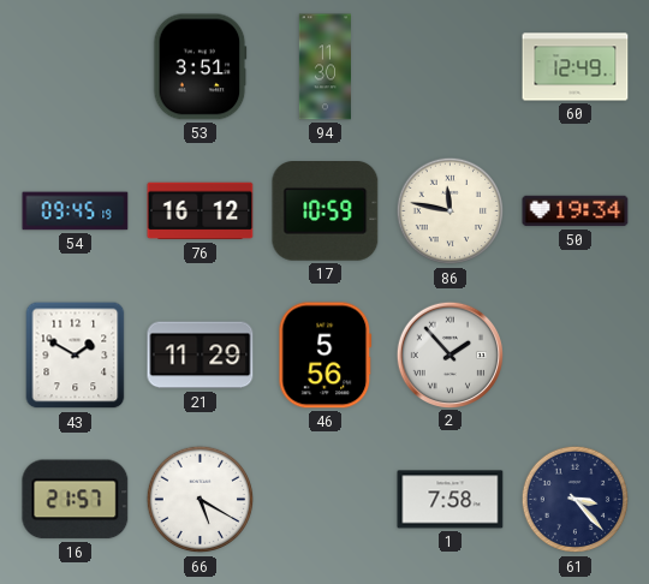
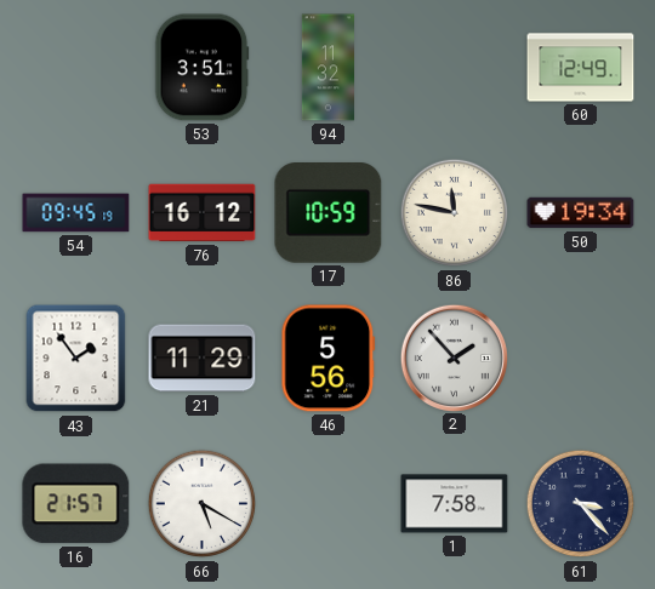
94: 11:30 -> 11:32 (329, 68)
43: 1:50 -> 1:54 (76, 359)
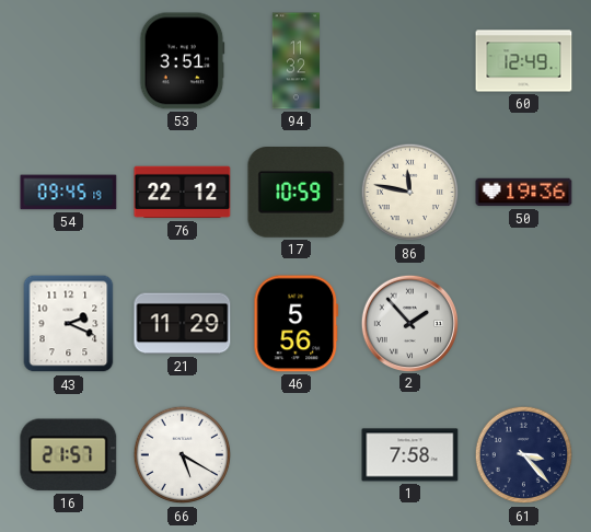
76: 16:12 -> 22:12 (183, 193)
50: 19:34 -> 19:36 (524, 193)
43: 1:54 -> 2:19 (69, 324)
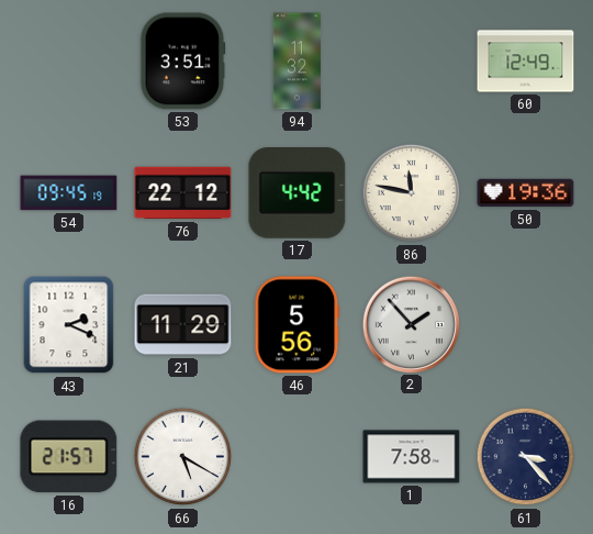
17: 10:59 -> 4:42 (298, 193)
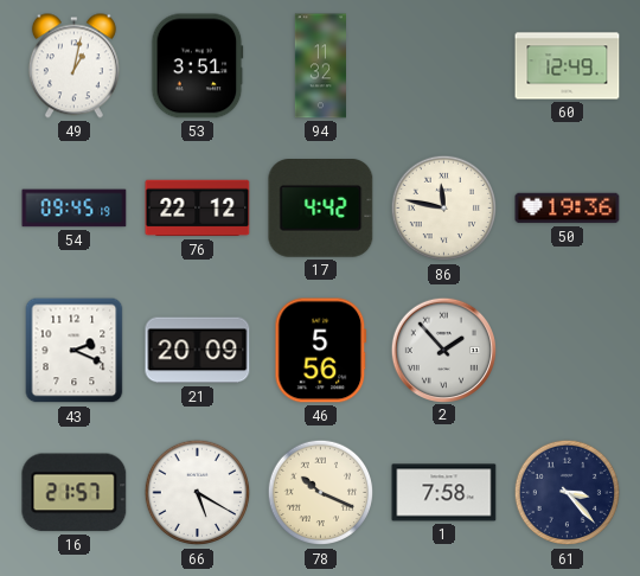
49: none -> 1:02 (73, 66)
21: 11:29 -> 20:09 (198, 351)
78: none -> 10:19 (321, 493)
